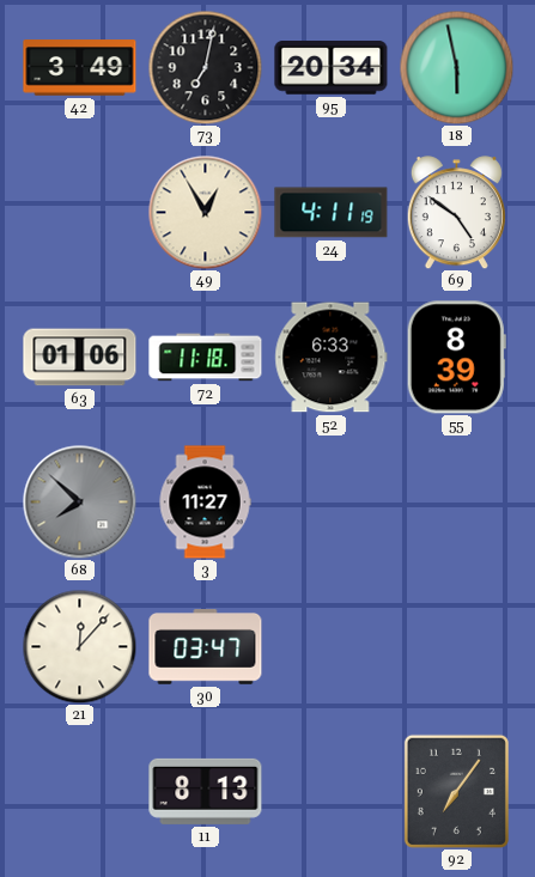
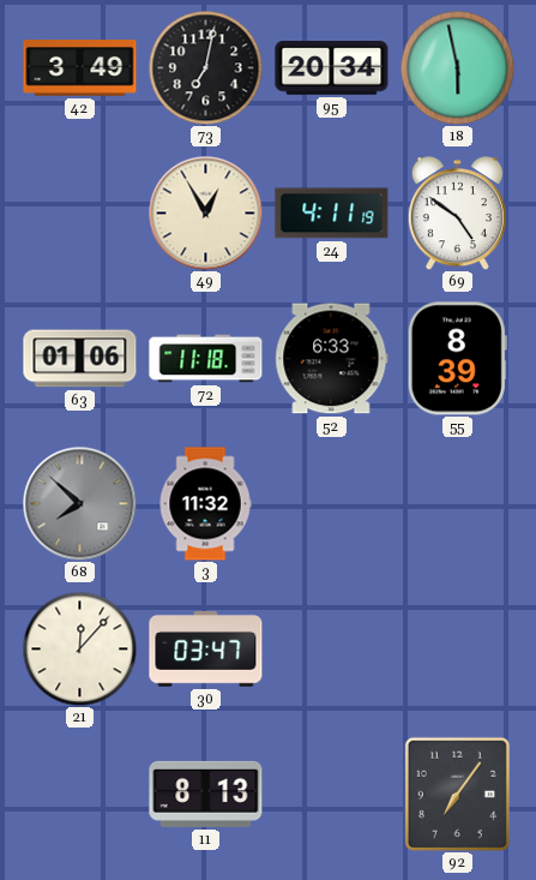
3: 11:27 -> 11:32 (205, 504)
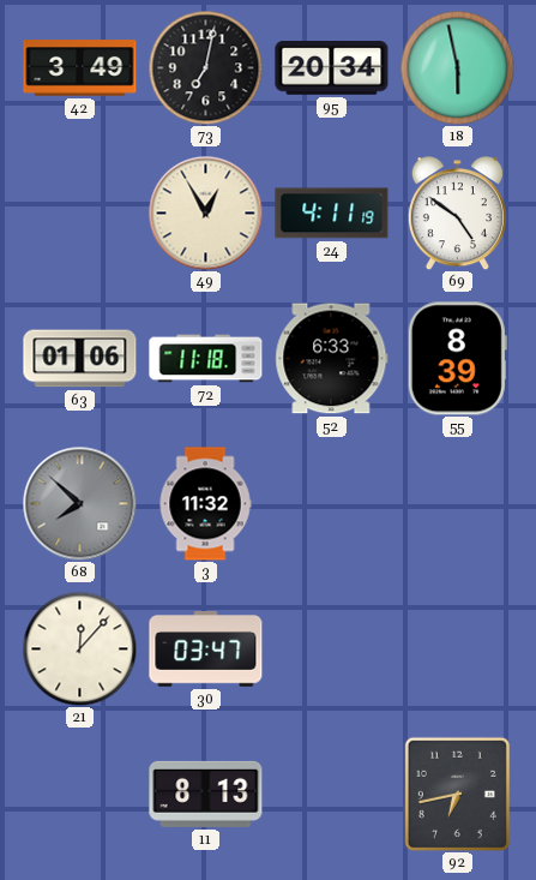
92: 7:06 -> 6:43 (457, 794)
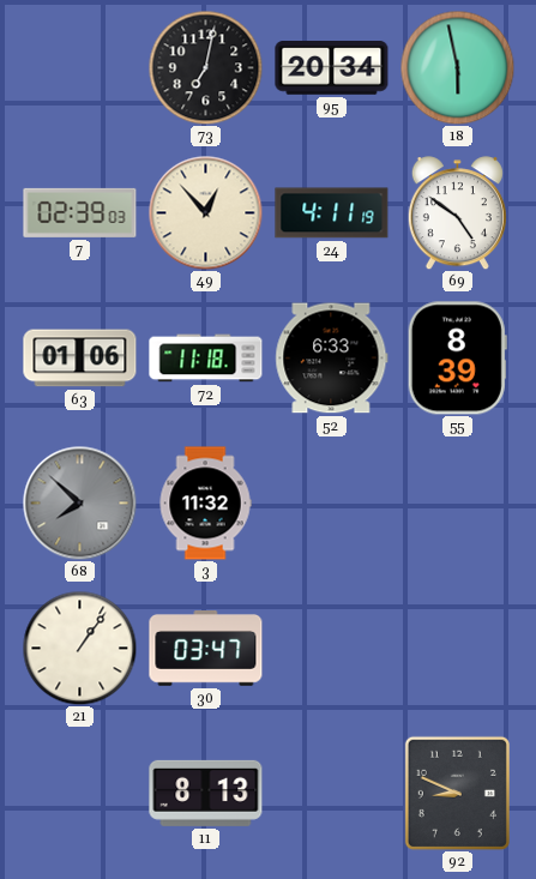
42: 3:49 -> none (80, 68)
7: none -> 02:39 (80, 212)
49: 12:55 -> 12:53 (205, 212)
21: 12:07 -> 1:06 (79, 648)
92: 6:43 -> 8:49 (457, 793)
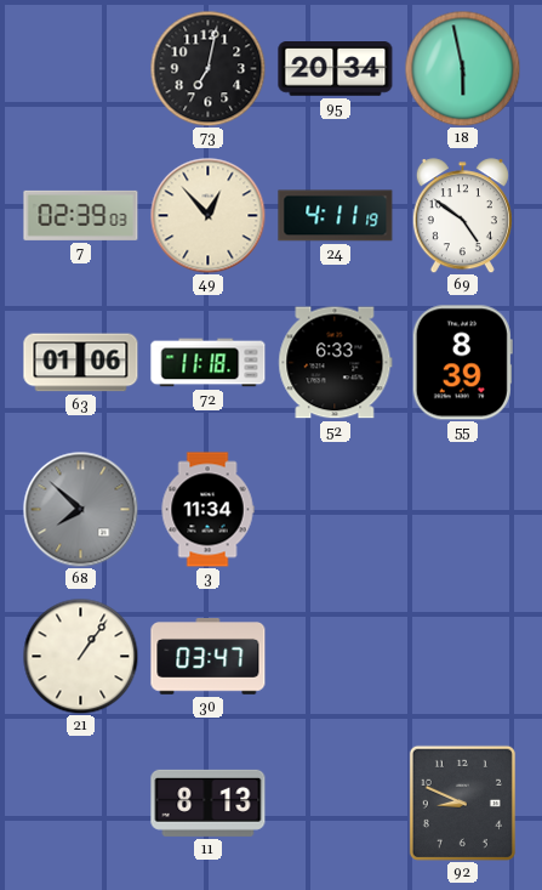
3: 11:32 -> 11:34 (207, 510)
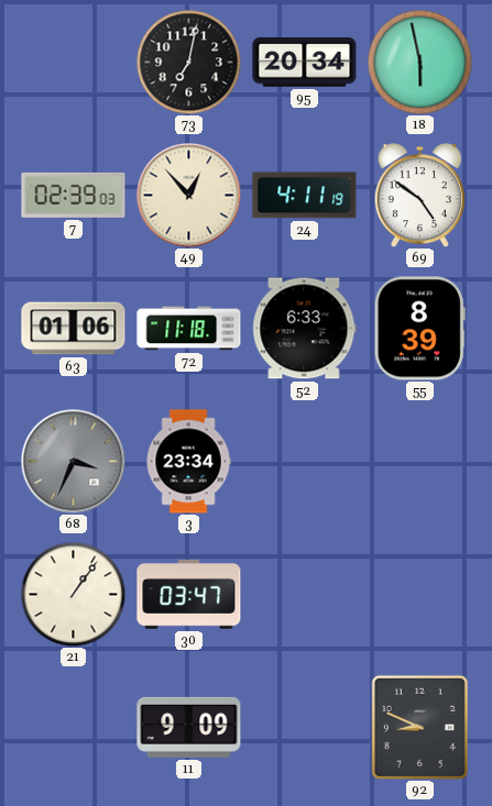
68: 7:52 -> 3:34 (73, 461)
3: 11:34 -> 23:34 (188, 462)
11: 8:13 -> 9:09 (189, 727)
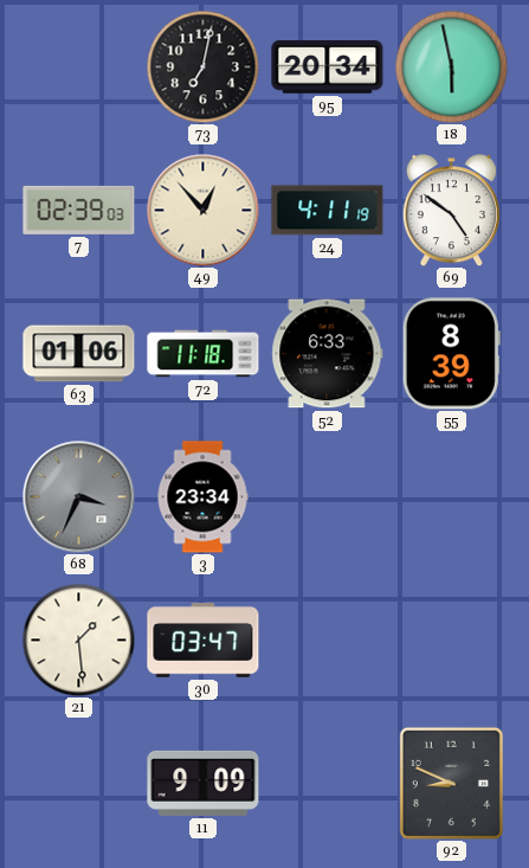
21: 1:06 -> 1:29 (78, 639)
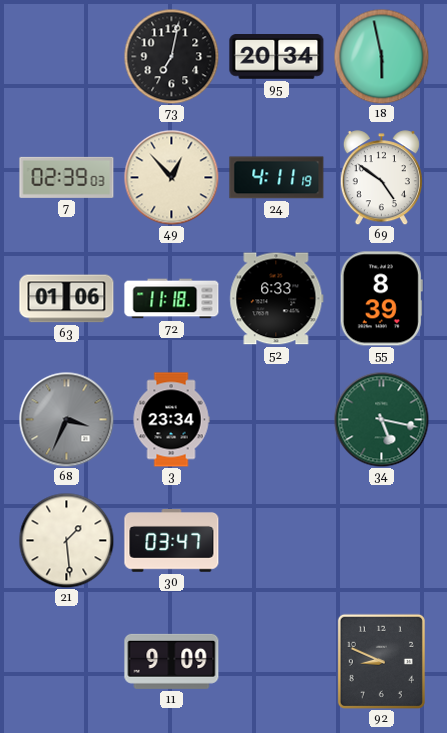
34: none -> 5:17 (381, 419)
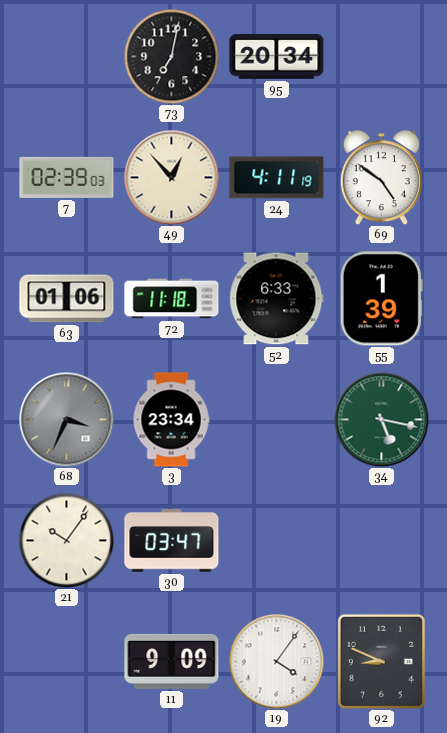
18: 5:58 -> none (381, 56)
55: 8:39 -> 1:39 (381, 299)
21: 1:29 -> 10:06 (66, 540)
19: none -> 4:06 (276, 661)
